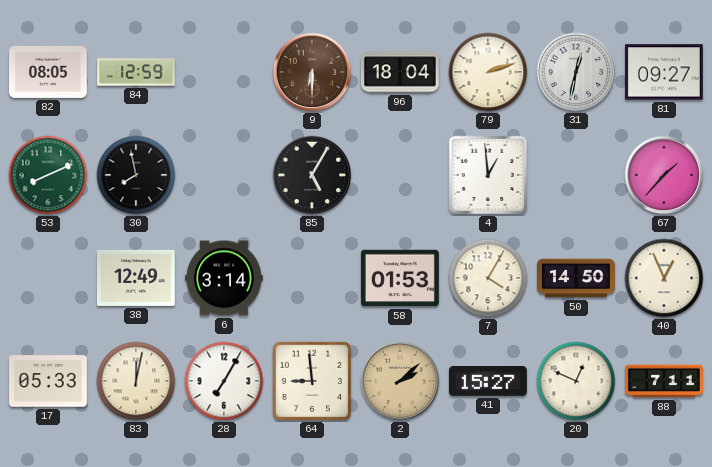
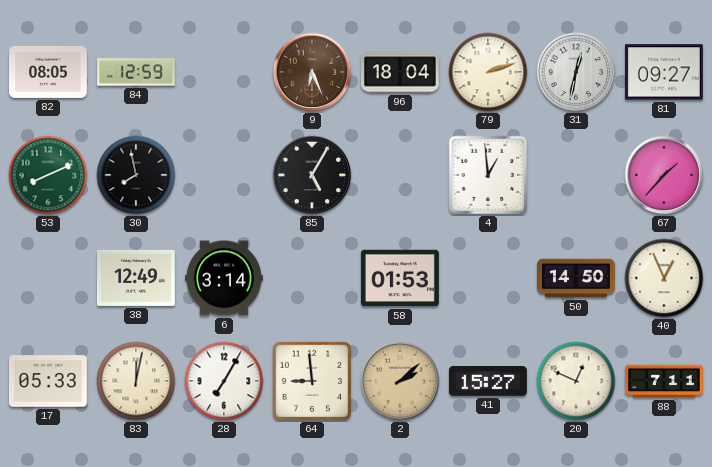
9: 6:30 -> 6:26 (312, 72)
7: 4:05 -> none (488, 278)
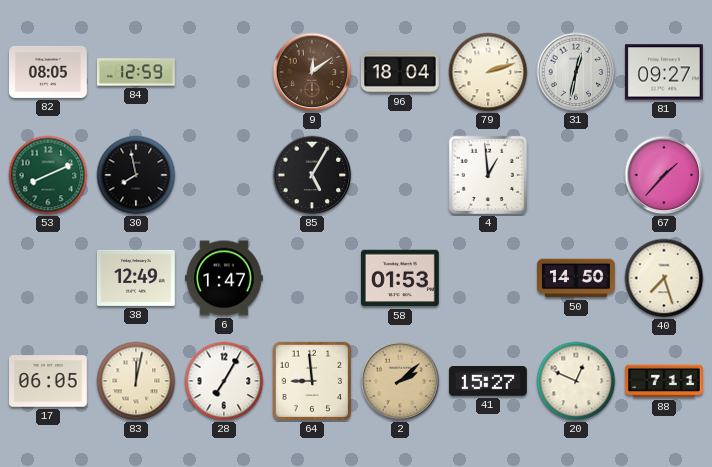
9: 6:26 -> 12:09 (312, 72)
6: 3:14 -> 1:47 (224, 278)
40: 12:56 -> 7:27 (664, 278)
17: 05:33 -> 06:05 (49, 381)
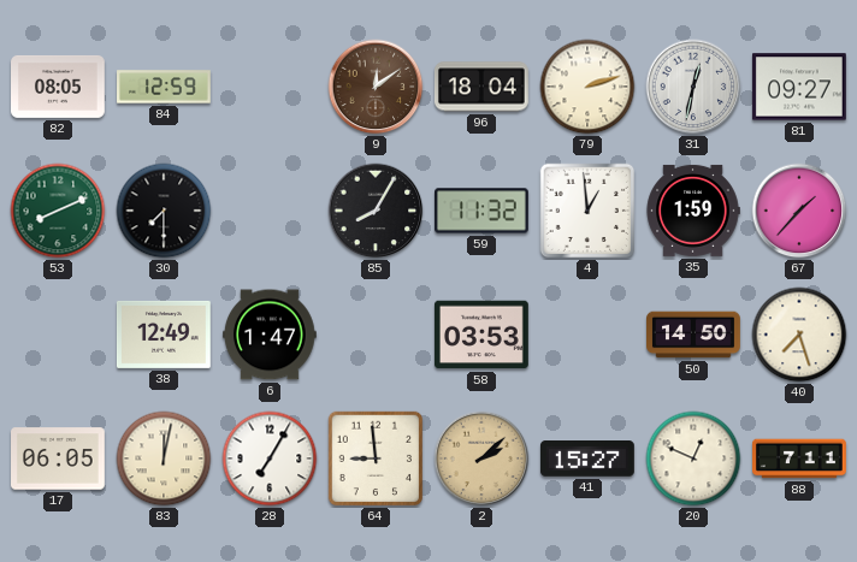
30: 7:58 -> 7:30 (164, 211)
85: 5:05 -> 8:05 (376, 211)
59: none -> 11:32 (483, 211)
35: none -> 1:59 (693, 211)
58: 01:53 -> 03:53 (481, 335)
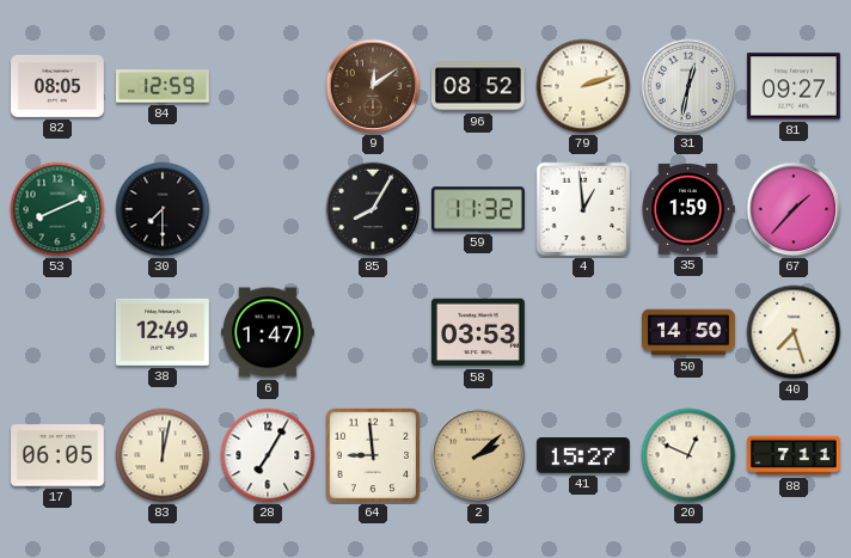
96: 18:04 -> 08:52 (478, 86)
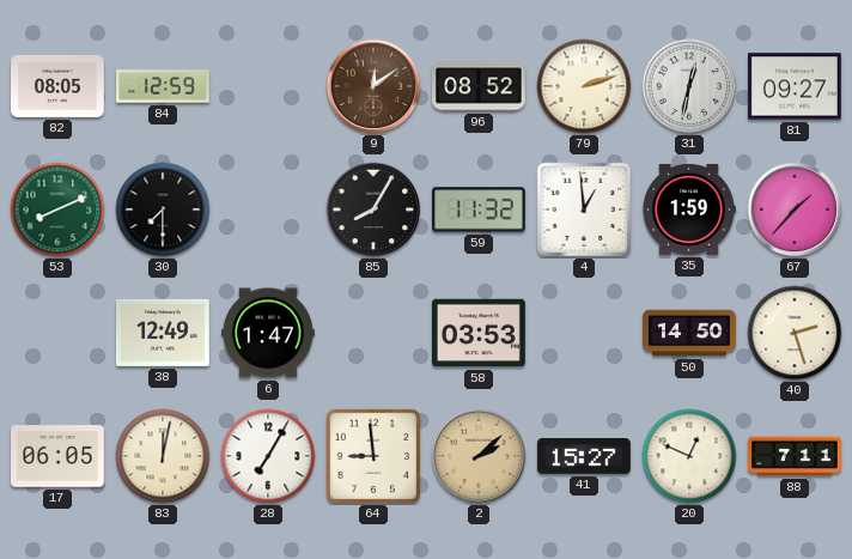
40: 7:27 -> 2:27 (795, 333)
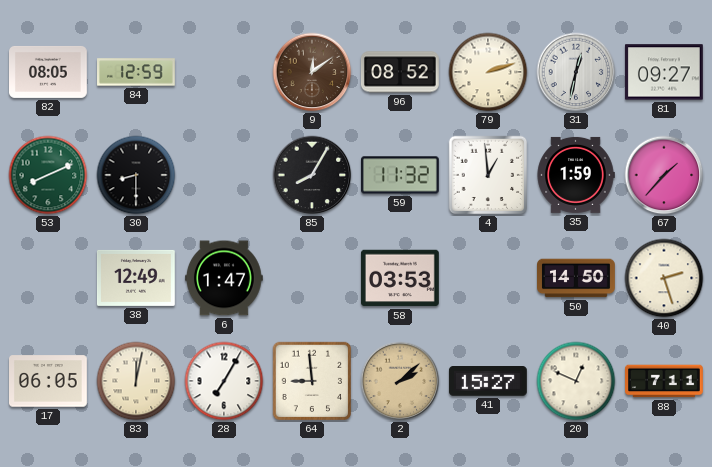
30: 7:30 -> 8:30 (136, 175)
